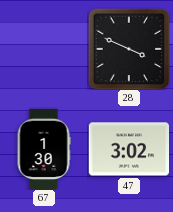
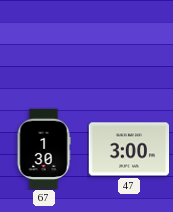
28: 3:49 -> none (129, 49)
47: 3:02 -> 3:00 (129, 149)
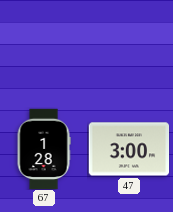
67: 1:30 -> 1:28 (44, 149)
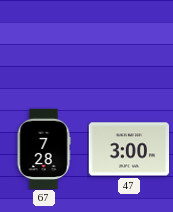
67: 1:28 -> 7:28 (44, 149)
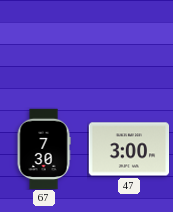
67: 7:28 -> 7:30 (44, 149)
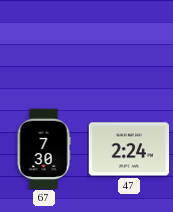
47: 3:00 -> 2:24 (129, 149)
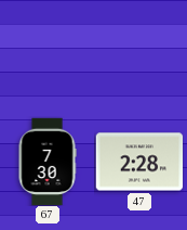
47: 2:24 -> 2:28 (139, 162)
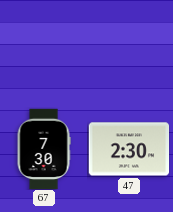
47: 2:28 -> 2:30 (129, 149)
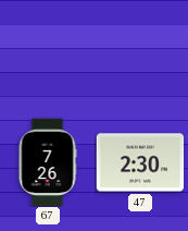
67: 7:30 -> 7:26 (48, 162)
